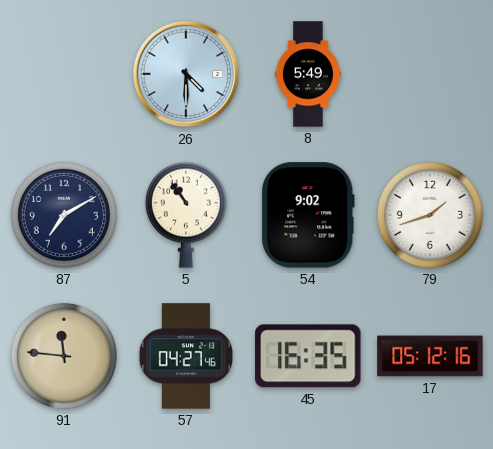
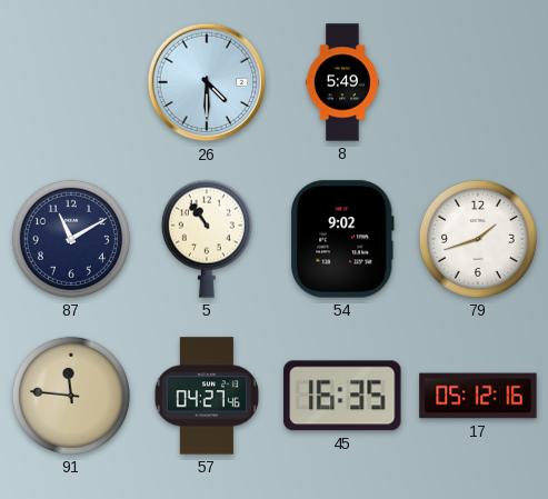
87: 7:10 -> 11:10 (71, 239)
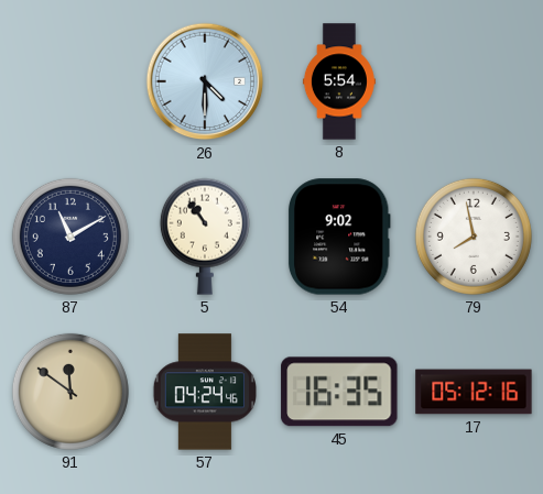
8: 5:49 -> 5:54 (339, 81)
79: 1:42 -> 7:58 (474, 237)
91: 11:46 -> 11:51 (70, 392)
57: 04:27 -> 04:24 (204, 392)
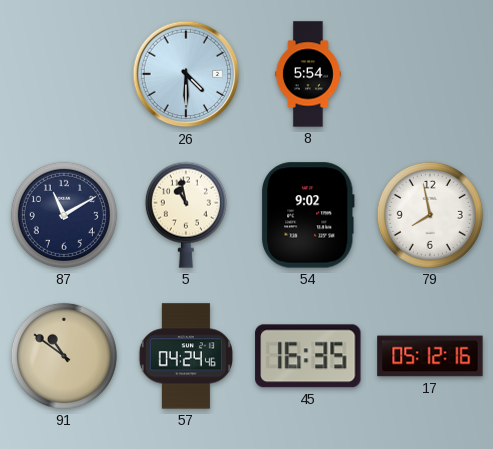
5: 10:54 -> 10:58 (186, 215)
91: 11:51 -> 10:51 (64, 356)
